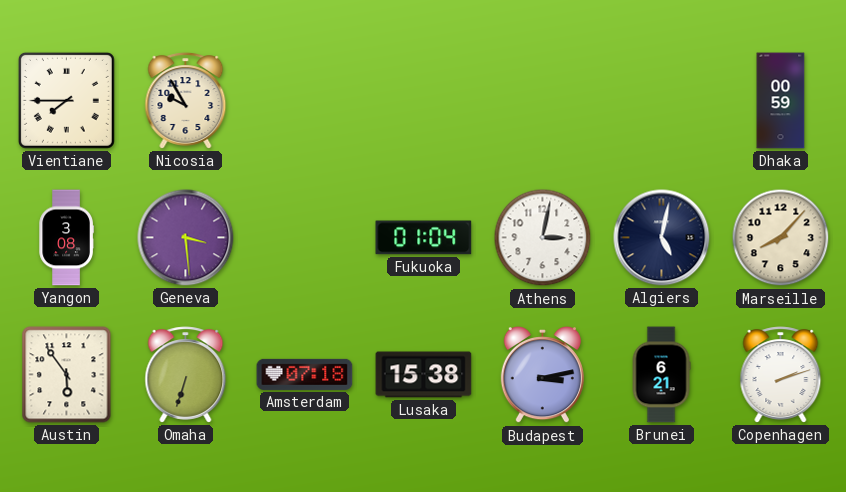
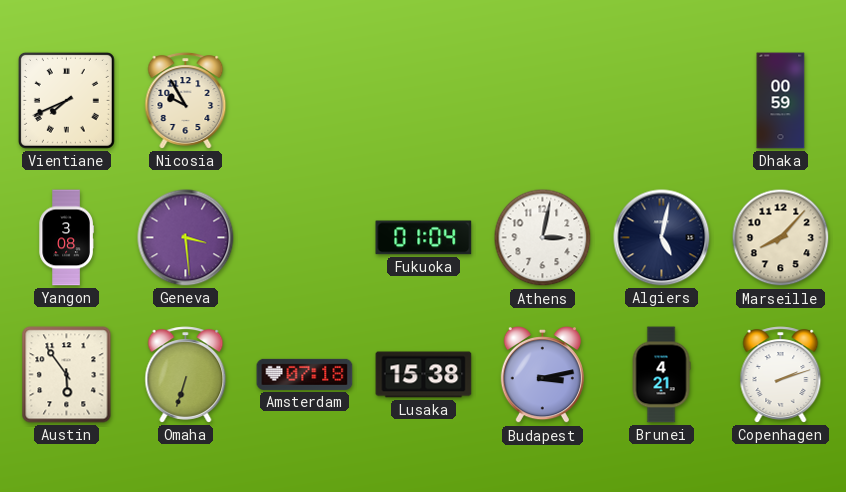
Vientiane: 7:45 -> 7:41 (66, 100)
Brunei: 6:21 -> 4:21 (661, 375)
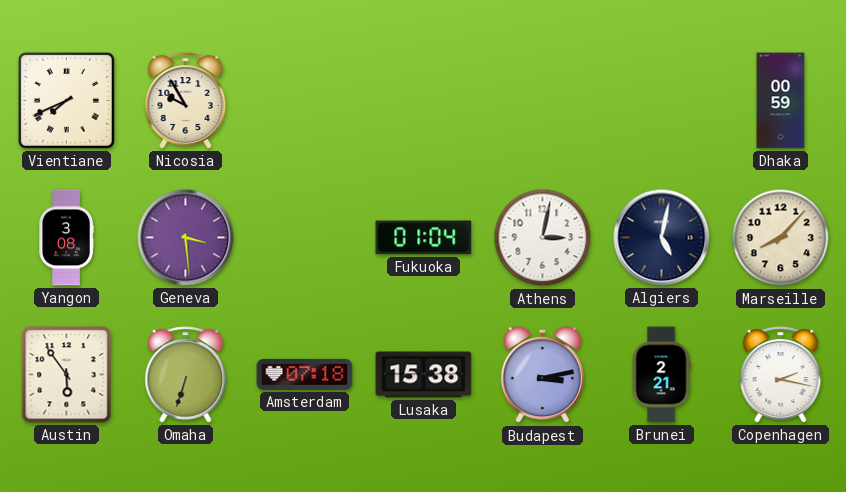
Brunei: 4:21 -> 2:21 (661, 375)
Copenhagen: 2:12 -> 2:17 (781, 375)
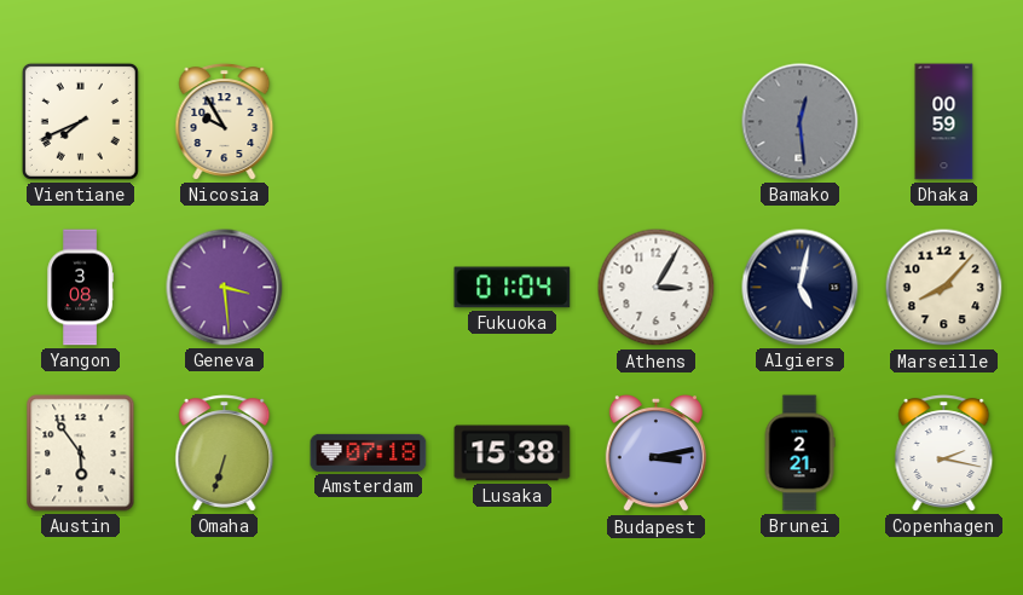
Bamako: none -> 12:29 (801, 122)
Athens: 3:02 -> 3:05 (657, 288)
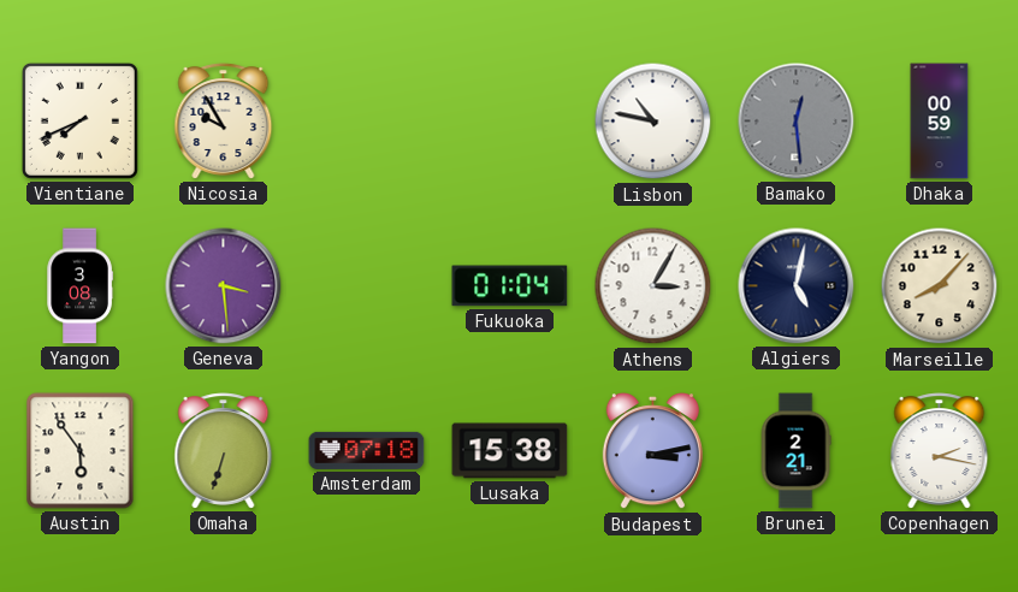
Lisbon: none -> 10:47 (653, 122)
